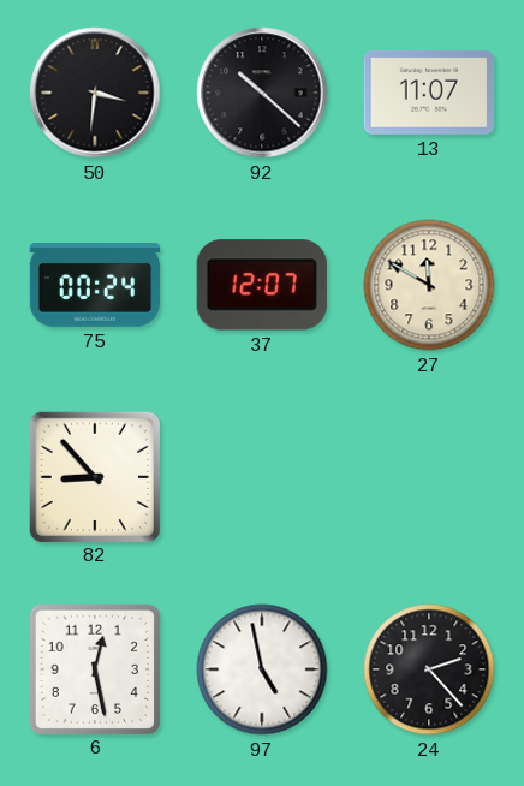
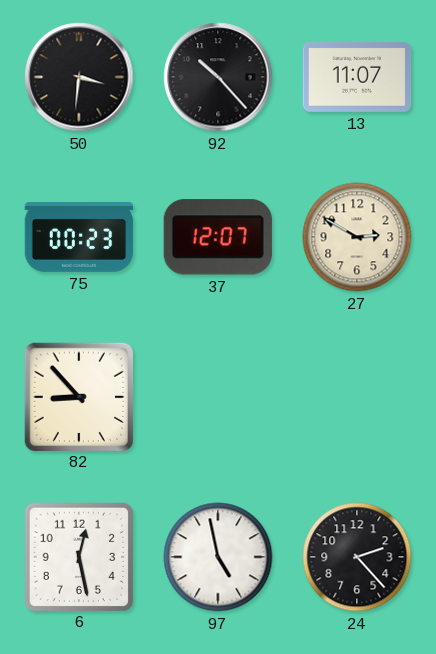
92: 10:22 -> 10:23 (218, 77)
75: 00:24 -> 00:23 (79, 238)
27: 11:50 -> 2:50 (357, 237)
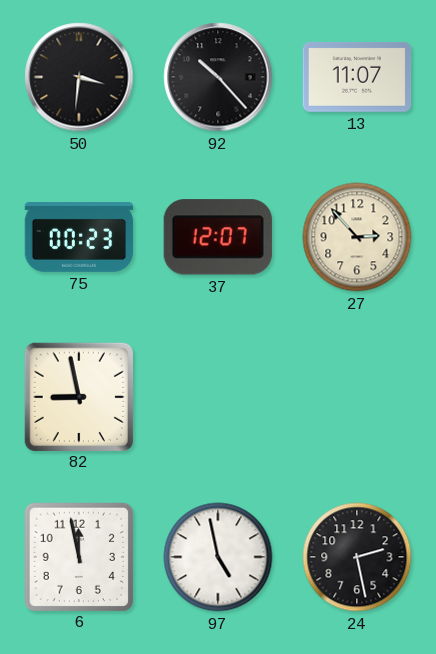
27: 2:50 -> 2:53 (357, 237)
82: 8:53 -> 8:58 (78, 396)
6: 12:28 -> 11:58 (78, 556)
24: 2:23 -> 2:28 (357, 557)
